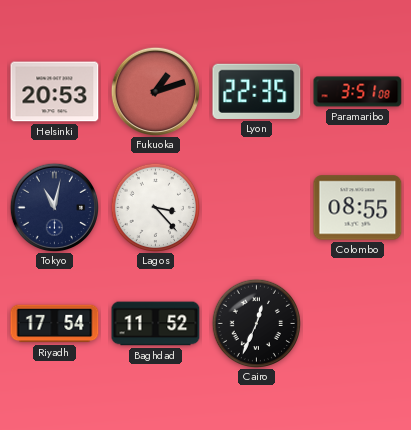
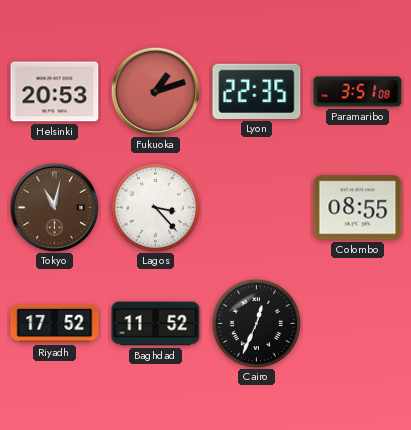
Tokyo dial: navy -> brown (54, 207)
Riyadh: 17:54 -> 17:52 (55, 324)
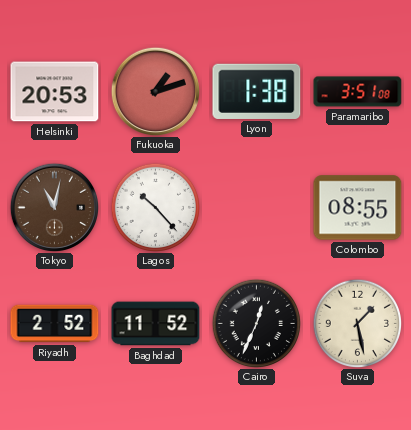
Lyon: 22:35 -> 1:38 (257, 91)
Lagos: 3:23 -> 10:23 (155, 207)
Riyadh: 17:52 -> 2:52 (55, 324)
Suva: none -> 1:28 (357, 323)
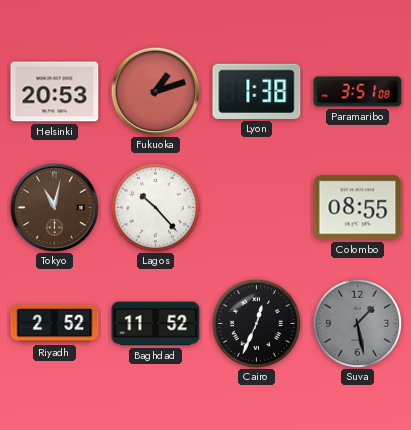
Suva dial: cream -> grey (357, 323)
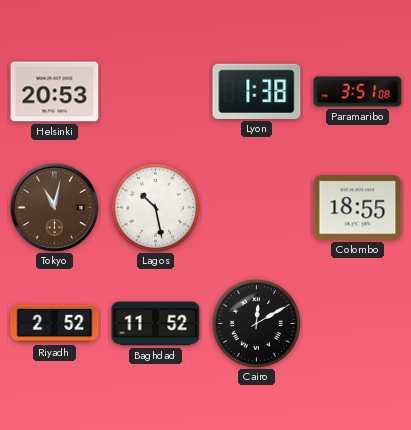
Fukuoka: 1:12 -> none (155, 91)
Lagos: 10:23 -> 10:28 (155, 207)
Colombo: 08:55 -> 18:55 (358, 208)
Cairo: 12:34 -> 12:10 (256, 323)
Suva: 1:28 -> none (357, 323)
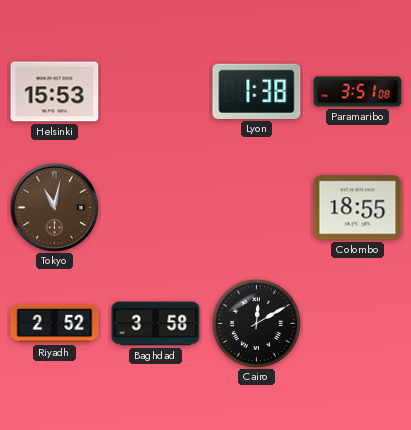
Helsinki: 20:53 -> 15:53 (55, 92)
Lagos: 10:28 -> none (155, 207)
Baghdad: 11:52 -> 3:58 (156, 324)
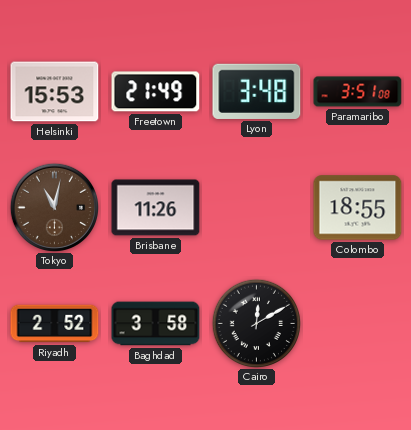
Freetown: none -> 21:49 (156, 92)
Lyon: 1:38 -> 3:48 (257, 91)
Brisbane: none -> 11:26 (156, 208)
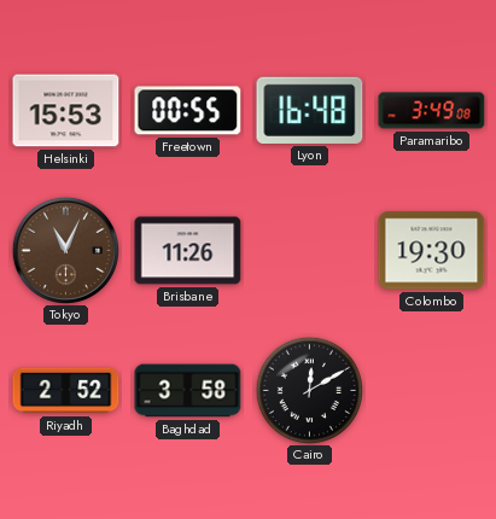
Freetown: 21:49 -> 00:55 (188, 111)
Lyon: 3:48 -> 16:48 (310, 110)
Paramaribo: 3:51 -> 3:49 (432, 111)
Tokyo: 11:02 -> 11:04 (65, 250)
Colombo: 18:55 -> 19:30 (432, 251)
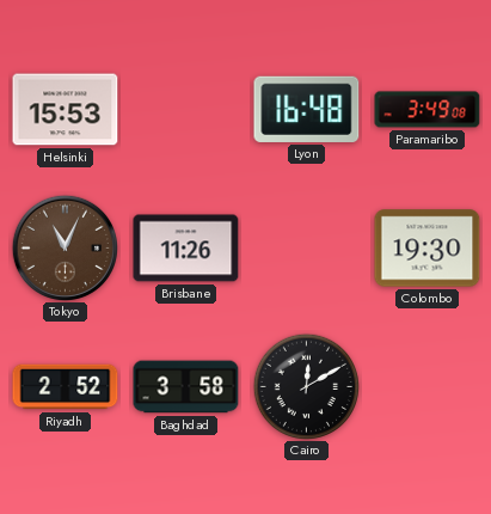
Freetown: 00:55 -> none (188, 111)
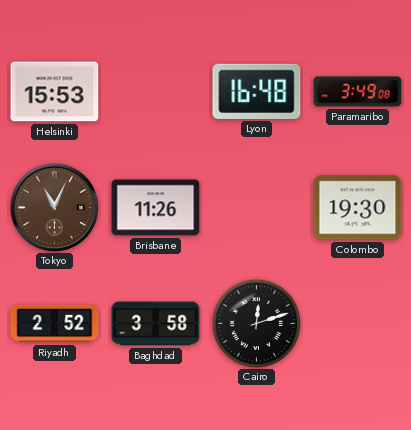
Cairo: 12:10 -> 12:12 (256, 323)
